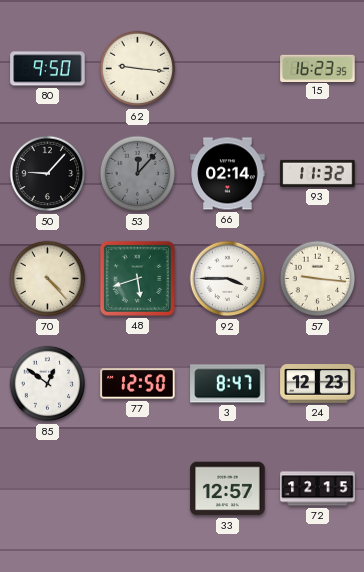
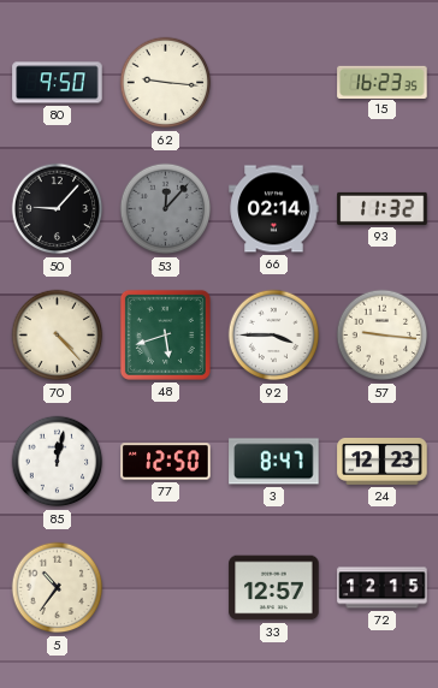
85: 12:51 -> 12:02 (58, 462)
5: none -> 10:36 (58, 588)
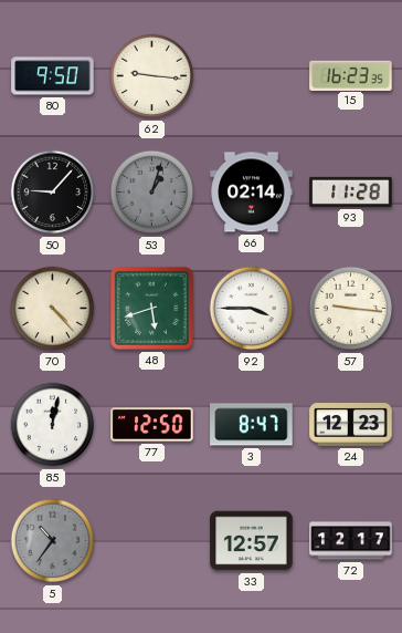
53: 12:07 -> 1:03 (152, 193)
93: 11:32 -> 11:28 (351, 191)
5 dial: cream -> grey (53, 541)
72: 12:15 -> 12:17 (351, 541)
